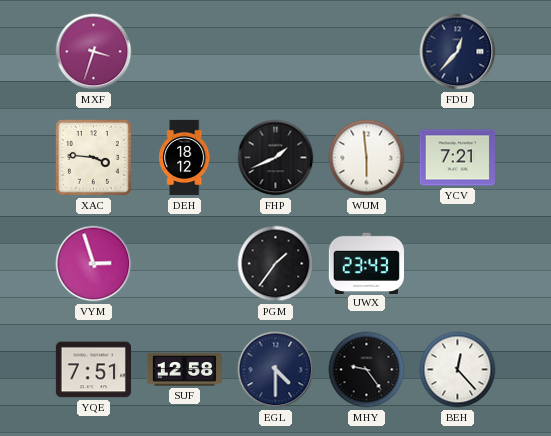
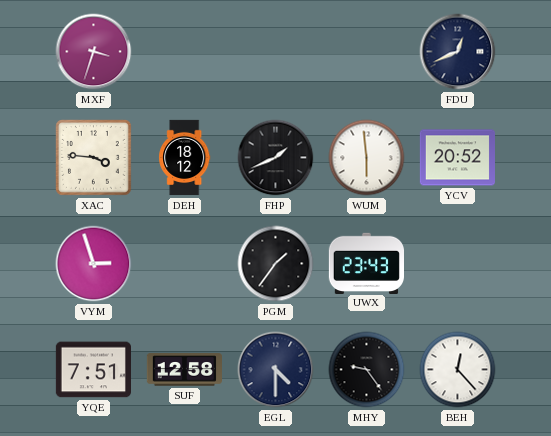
FDU: 12:37 -> 12:41 (458, 52)
YCV: 7:21 -> 20:52 (457, 158)
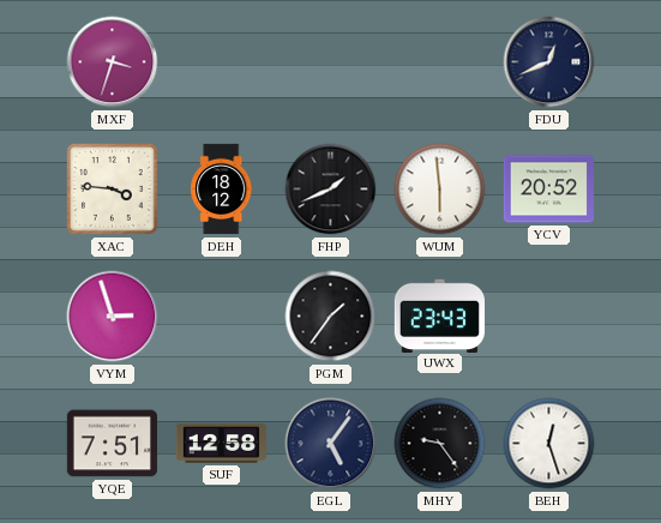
EGL: 4:30 -> 5:06 (331, 444)
BEH: 12:23 -> 12:27 (549, 444)
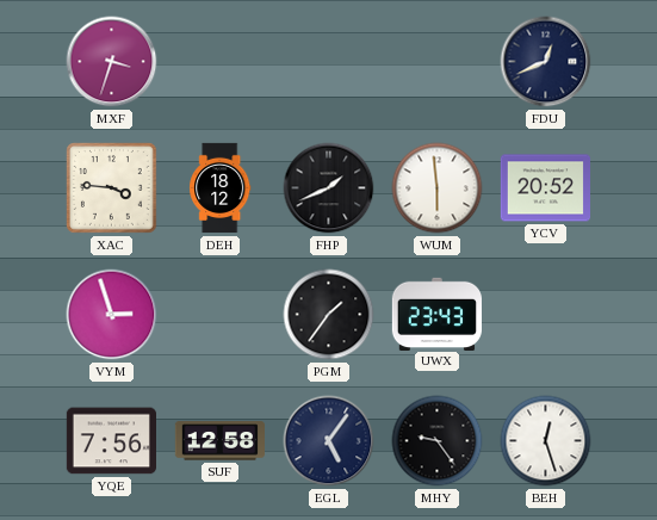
YQE: 7:51 -> 7:56 (111, 441)
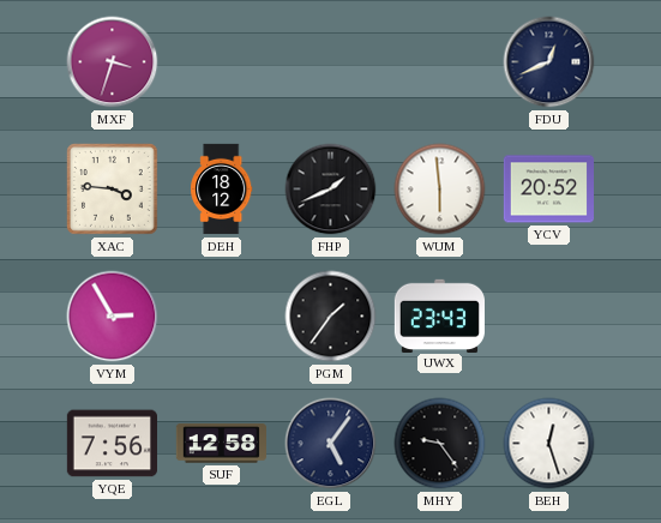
VYM: 2:57 -> 2:55 (113, 317)
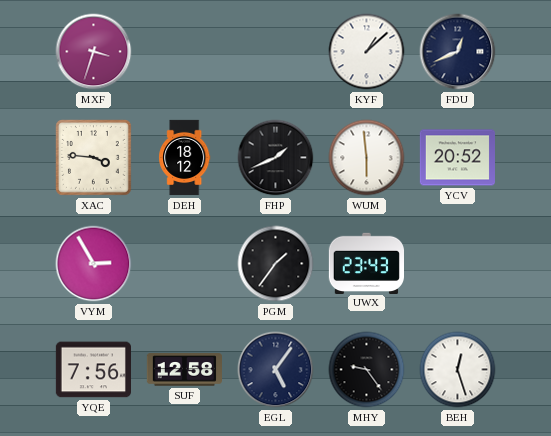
KYF: none -> 1:08 (367, 52)
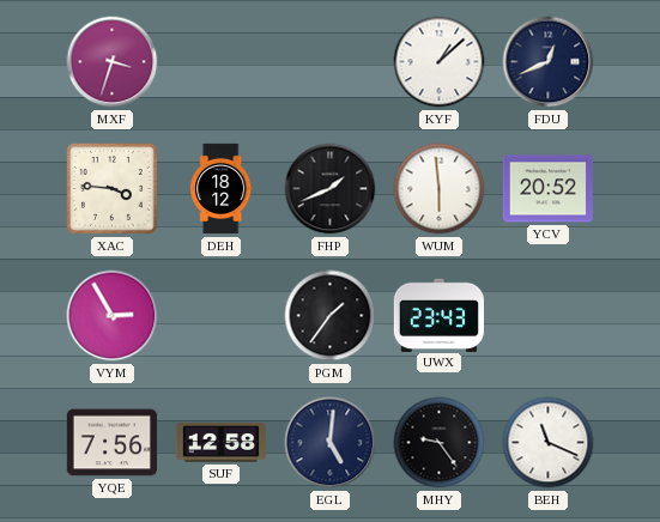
EGL: 5:06 -> 5:01 (331, 443)
BEH: 12:27 -> 11:19 (549, 443)
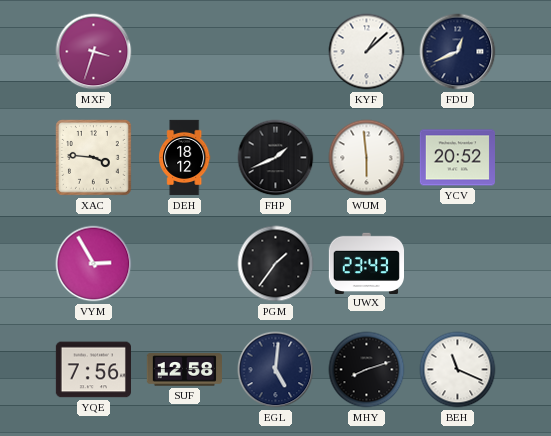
MHY: 9:24 -> 8:12 (367, 370)
